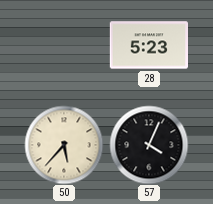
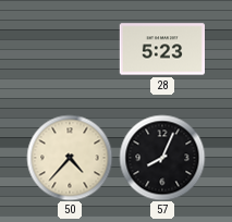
50: 5:37 -> 4:37 (70, 158)
57: 4:04 -> 8:04 (162, 158)
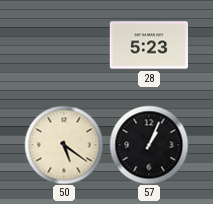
50: 4:37 -> 5:21 (64, 145)
57: 8:04 -> 1:04 (149, 145)
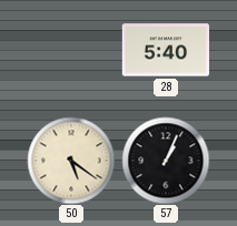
28: 5:23 -> 5:40 (165, 50)
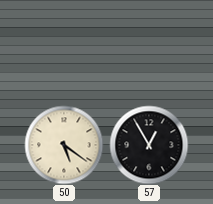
28: 5:40 -> none (165, 50)
57: 1:04 -> 12:55 (149, 145)
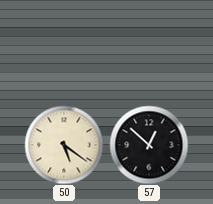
57: 12:55 -> 12:52 (149, 145)
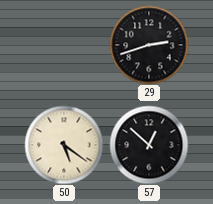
29: none -> 2:42 (149, 45)
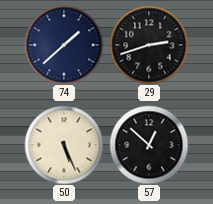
74: none -> 1:38 (64, 45)
50: 5:21 -> 5:26 (64, 145)
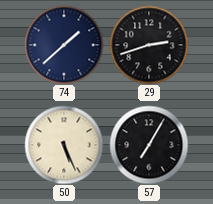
57: 12:52 -> 7:05 (149, 145)
